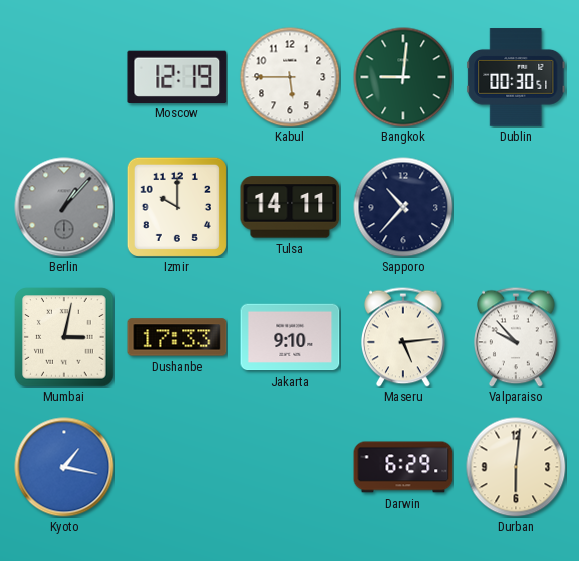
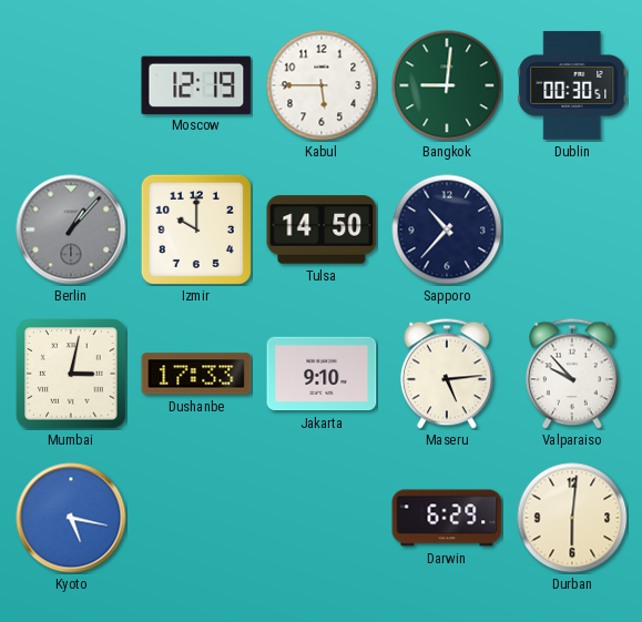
Tulsa: 14:11 -> 14:50 (322, 230)
Kyoto: 1:17 -> 5:17 (71, 518)
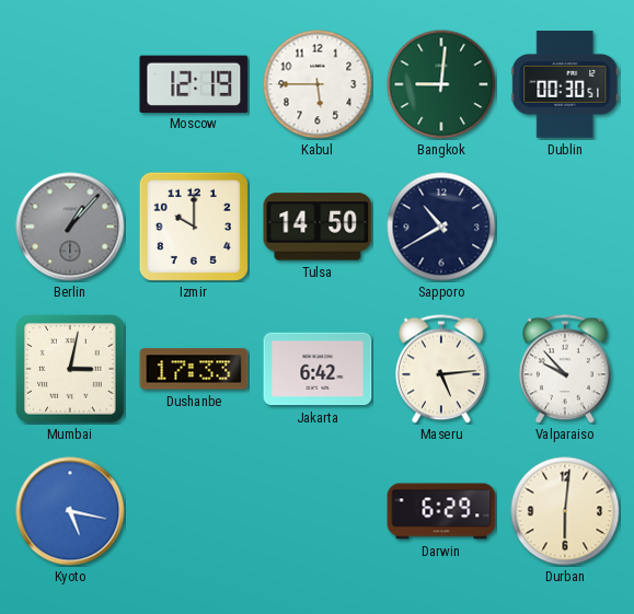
Sapporo: 10:37 -> 10:40 (441, 227)
Jakarta: 9:10 -> 6:42 (318, 369)
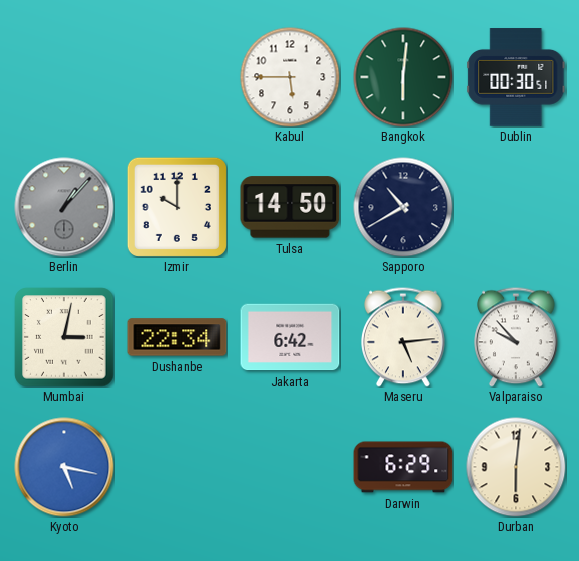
Moscow: 12:19 -> none (194, 83)
Bangkok: 9:01 -> 6:01 (403, 77)
Dushanbe: 17:33 -> 22:34 (177, 337)
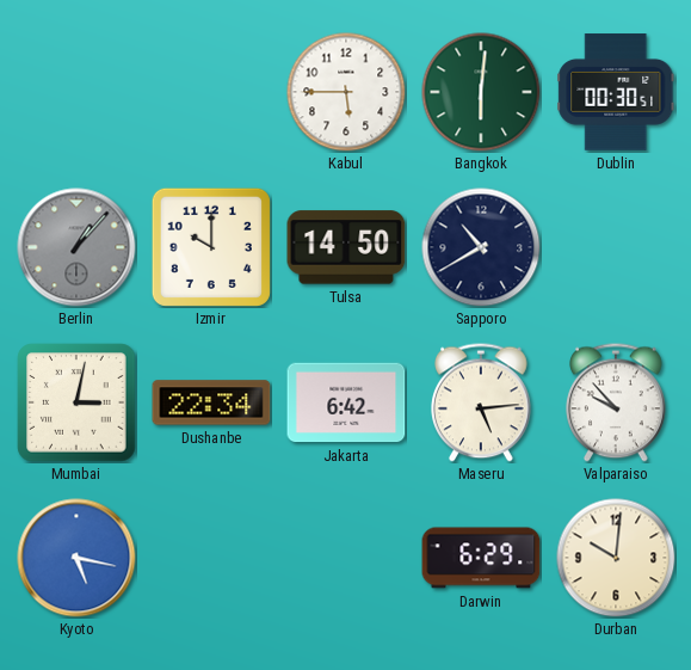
Durban: 6:01 -> 10:01 (616, 558)
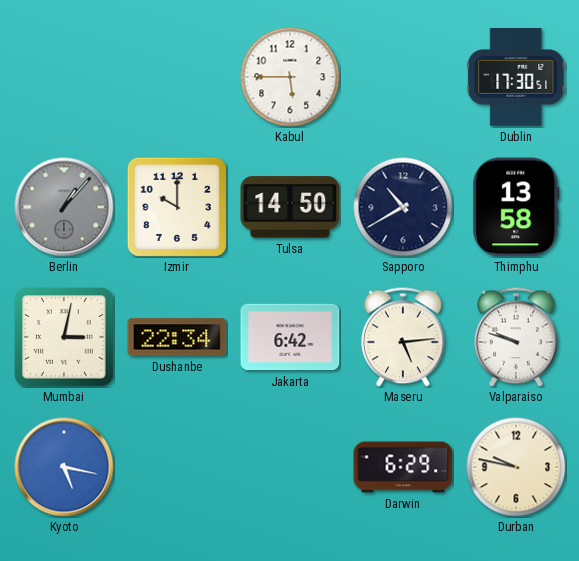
Bangkok: 6:01 -> none (481, 92)
Dublin: 00:30 -> 17:30 (516, 77)
Thimphu: none -> 13:58 (516, 207)
Valparaiso: 9:53 -> 9:48 (517, 337)
Durban: 10:01 -> 9:47 (516, 467)
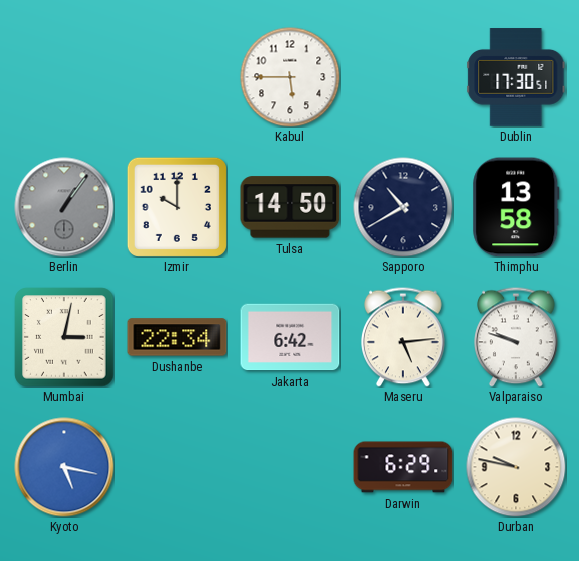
Berlin: 1:07 -> 1:06 (64, 207)
